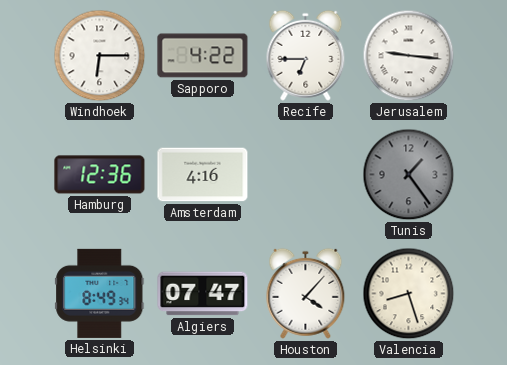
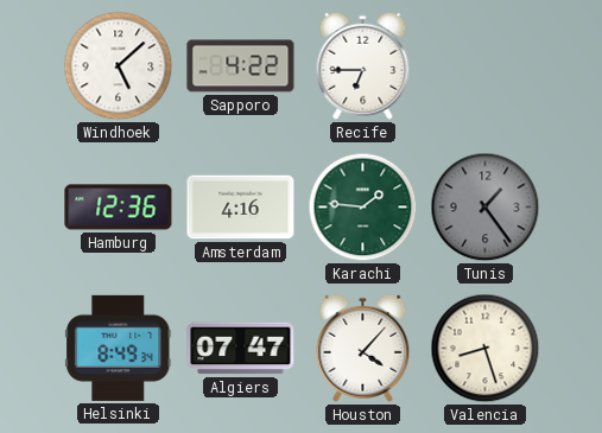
Windhoek: 6:15 -> 5:08 (119, 66)
Jerusalem: 9:16 -> none (409, 56)
Karachi: none -> 1:46 (363, 208)
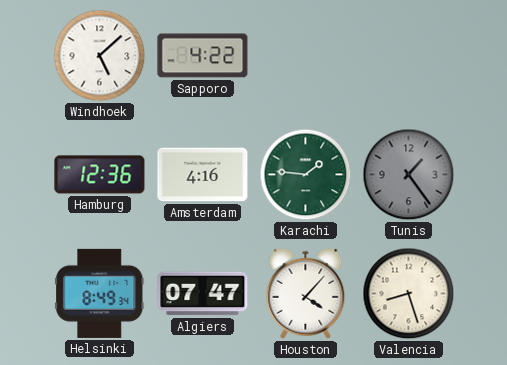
Recife: 6:45 -> none (363, 65)
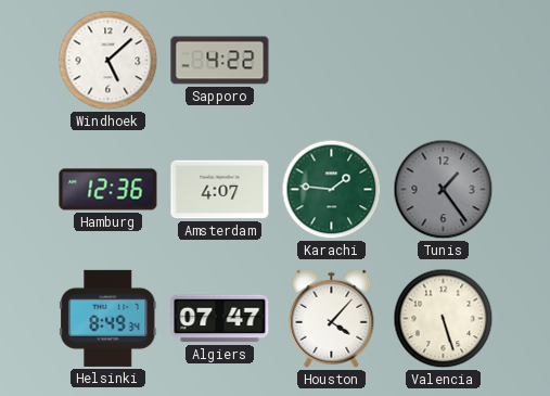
Amsterdam: 4:16 -> 4:07 (220, 190)
Valencia: 8:27 -> 5:27 (444, 319)
